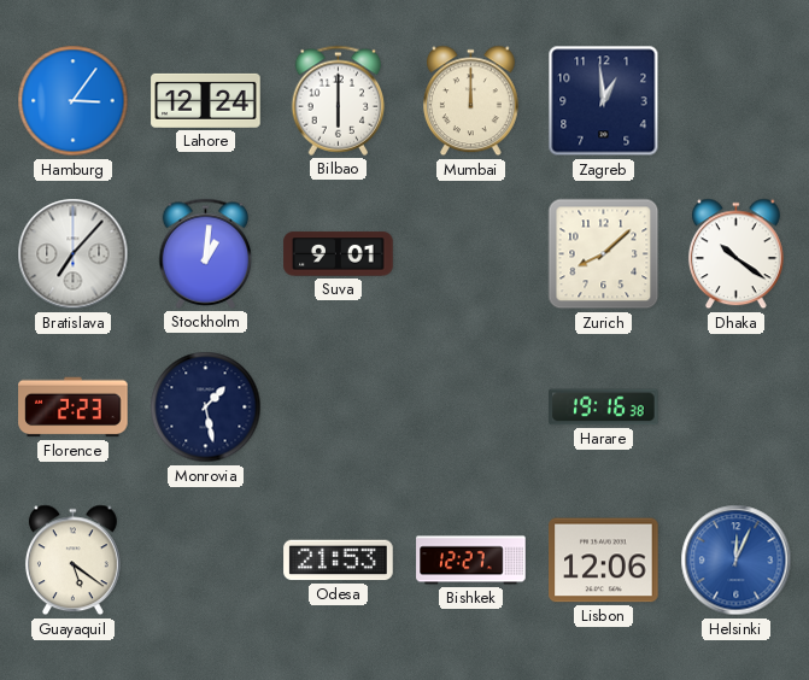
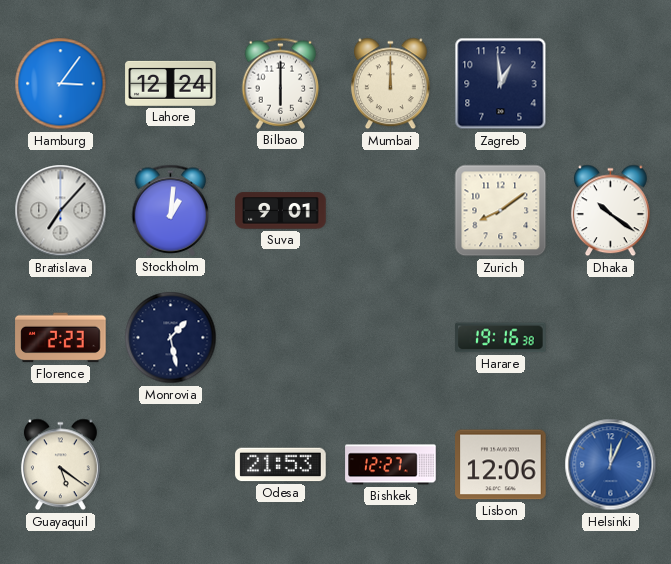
Zurich: 8:08 -> 8:09 (501, 211)
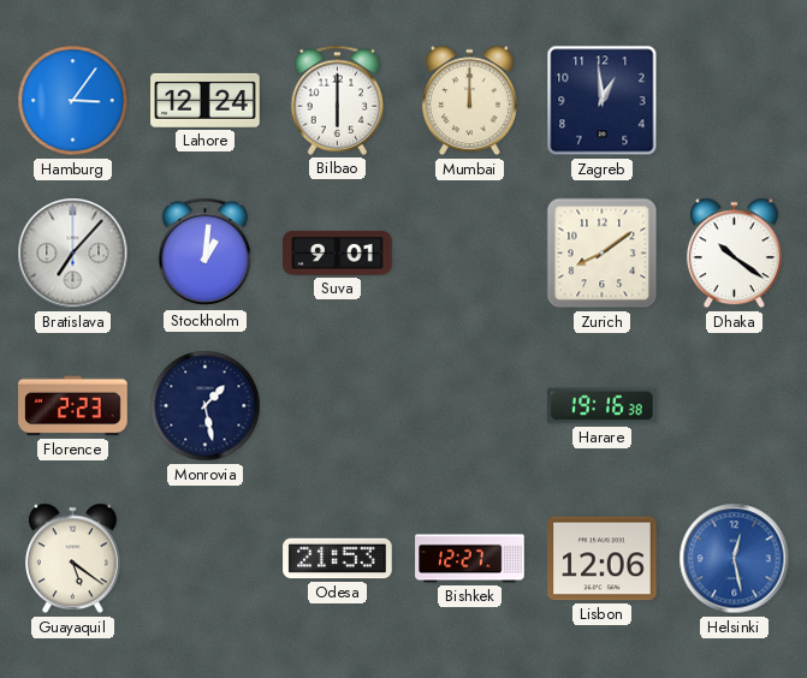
Helsinki: 12:04 -> 12:28 (735, 559)
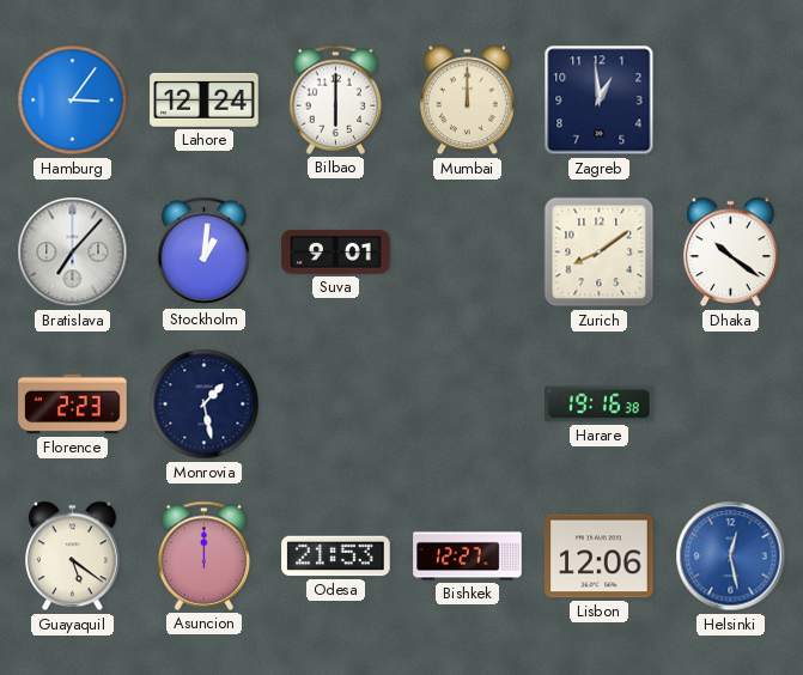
Asuncion: none -> 12:00 (205, 555)
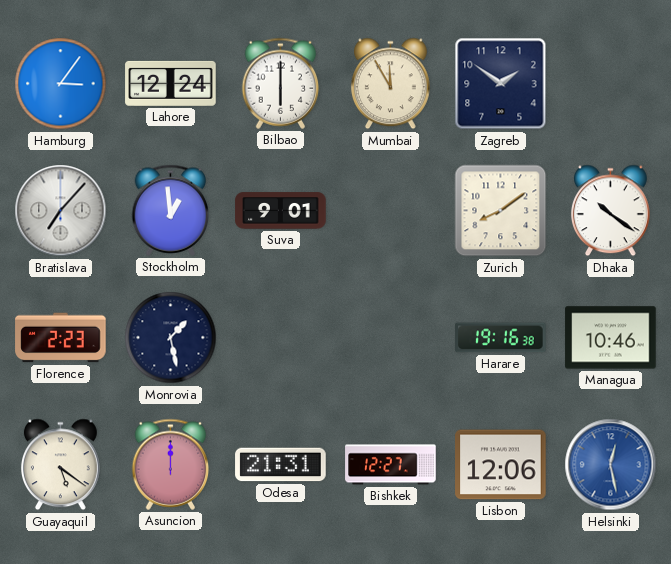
Mumbai: 12:00 -> 11:55 (390, 84)
Zagreb: 12:59 -> 1:51 (501, 84)
Stockholm: 1:01 -> 12:59 (171, 210)
Managua: none -> 10:46 (611, 338)
Odesa: 21:53 -> 21:31 (281, 465)
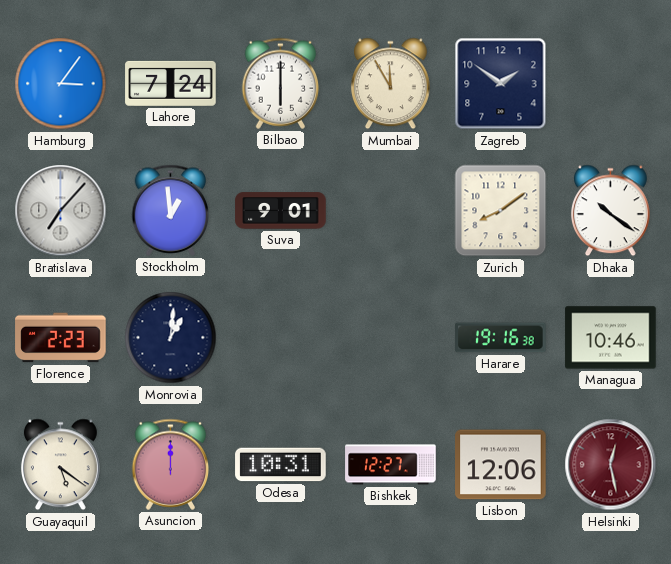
Lahore: 12:24 -> 7:24 (171, 83)
Monrovia: 1:28 -> 1:01 (171, 338)
Odesa: 21:31 -> 10:31 (281, 465)
Helsinki dial: blue -> burgundy (611, 465)
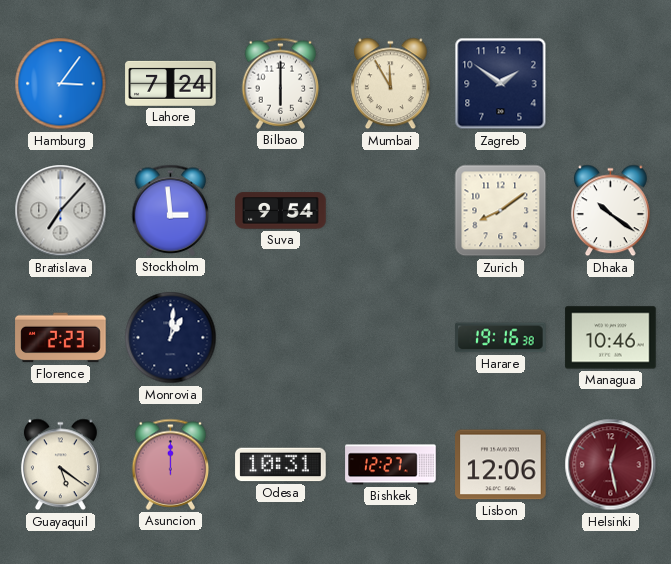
Stockholm: 12:59 -> 2:59 (171, 210)
Suva: 9:01 -> 9:54 (281, 211)
